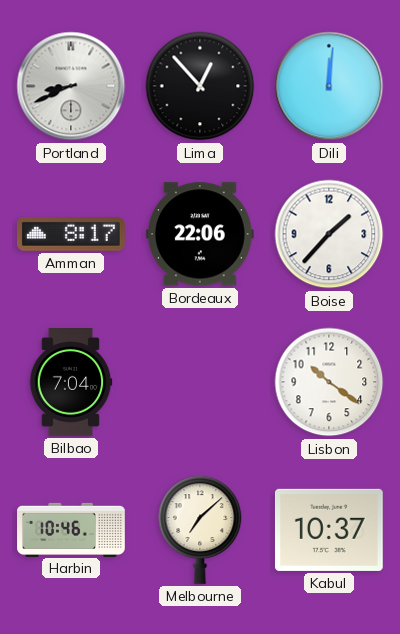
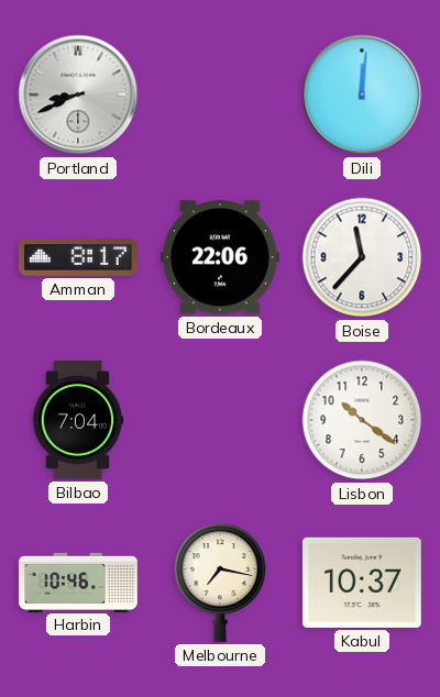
Lima: 12:53 -> none (200, 86)
Boise: 1:37 -> 11:37 (362, 257)
Melbourne: 7:08 -> 7:17 (220, 583)
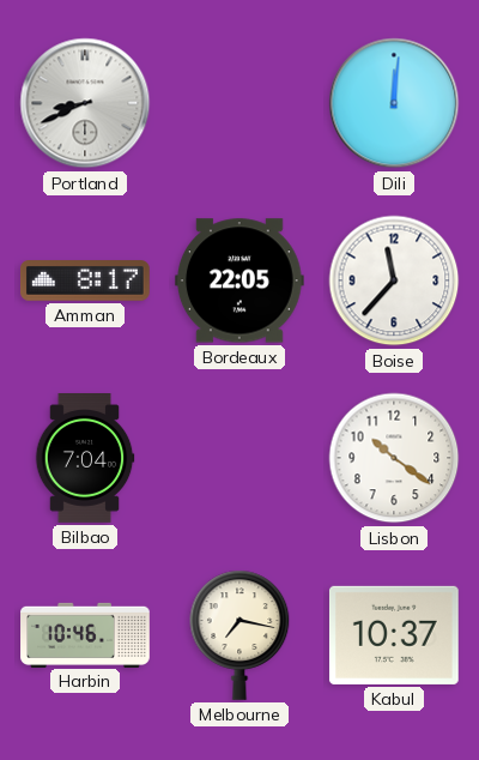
Bordeaux: 22:06 -> 22:05 (239, 281)
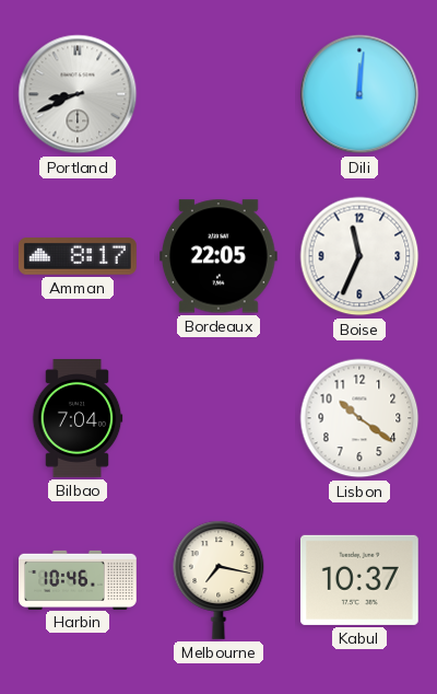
Boise: 11:37 -> 11:34 (359, 256)
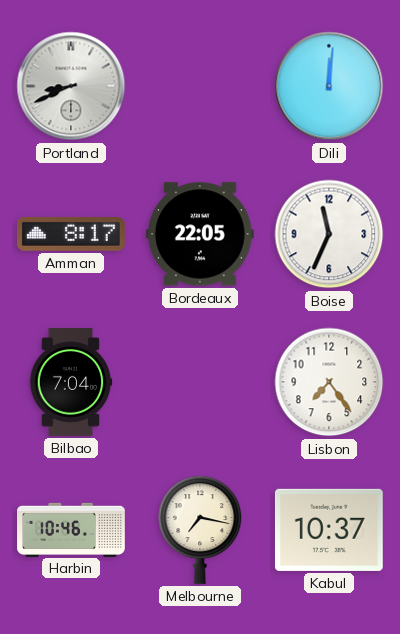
Lisbon: 10:21 -> 7:24 (329, 382)
